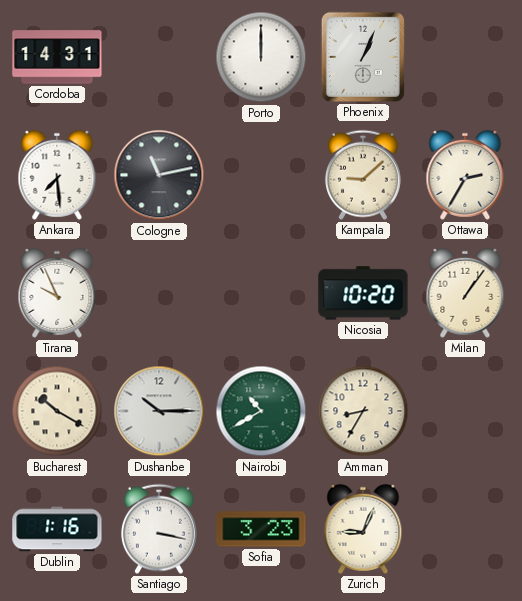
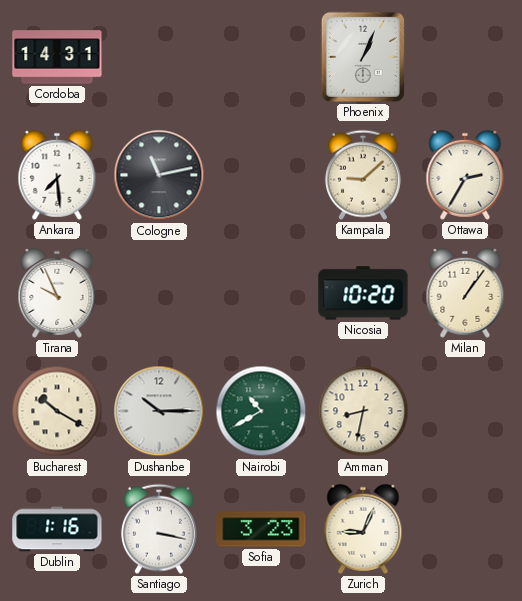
Porto: 12:00 -> none (261, 57)
Amman: 8:35 -> 8:32 (363, 411)
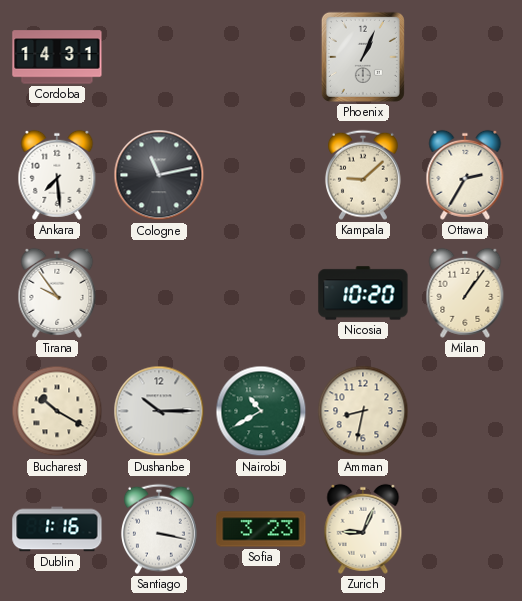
Tirana: 9:56 -> 9:54 (57, 293)
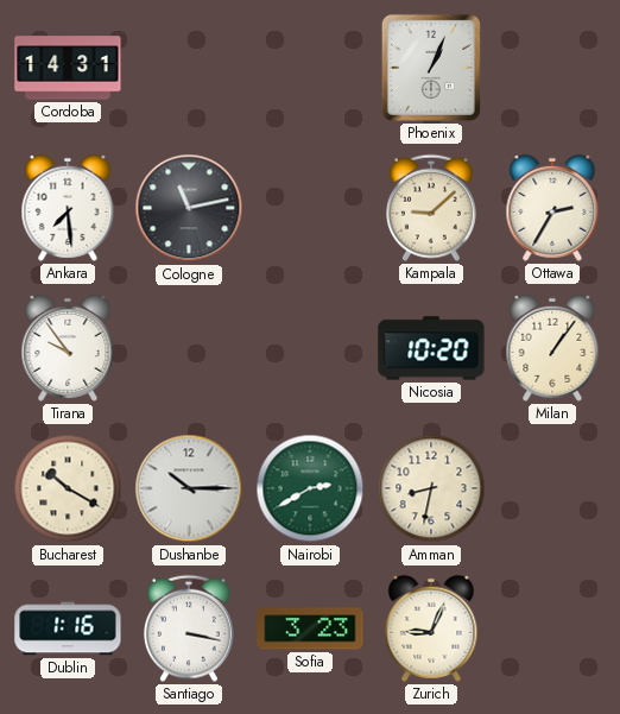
Nairobi: 10:40 -> 2:40 (310, 488)
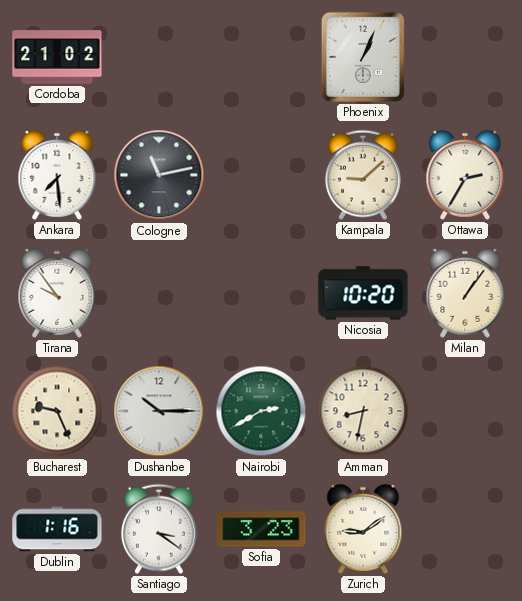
Cordoba: 14:31 -> 21:02 (57, 57)
Bucharest: 10:20 -> 9:26 (57, 411)
Santiago: 3:17 -> 3:21 (159, 529)
Zurich: 9:04 -> 9:09 (363, 529)
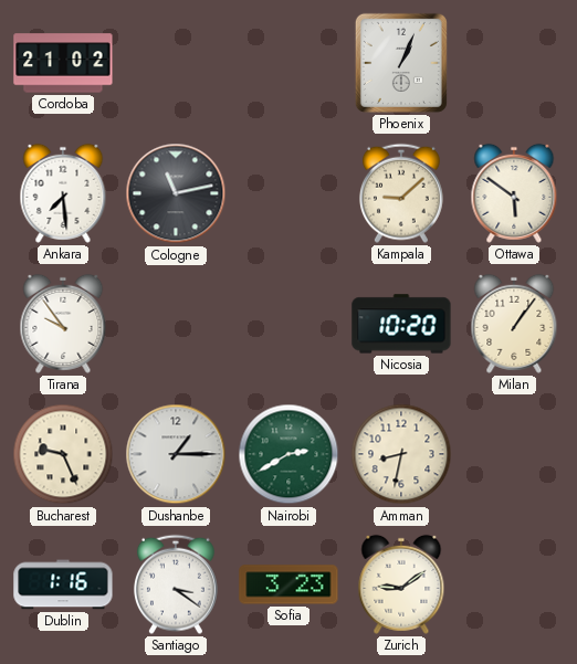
Ottawa: 2:35 -> 5:51 (514, 193)
Dushanbe: 10:15 -> 1:15 (176, 454)
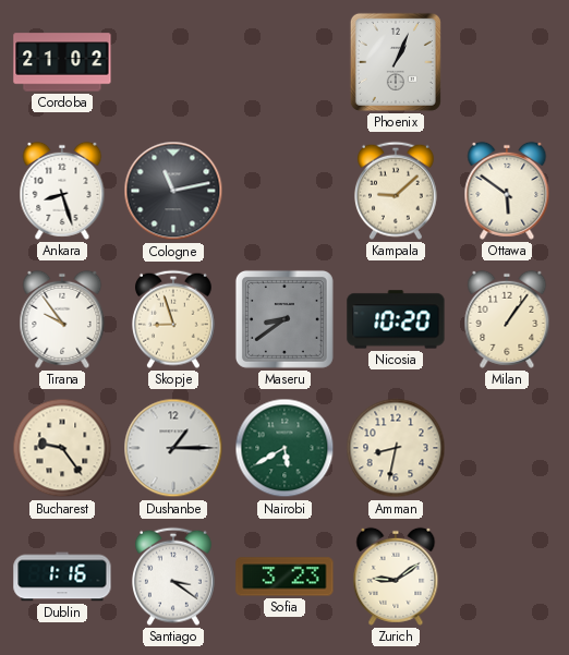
Ankara: 7:29 -> 8:27 (62, 191)
Skopje: none -> 8:57 (173, 319)
Maseru: none -> 8:39 (284, 319)
Bucharest: 9:26 -> 9:24 (62, 448)
Nairobi: 2:40 -> 5:40 (284, 448)
